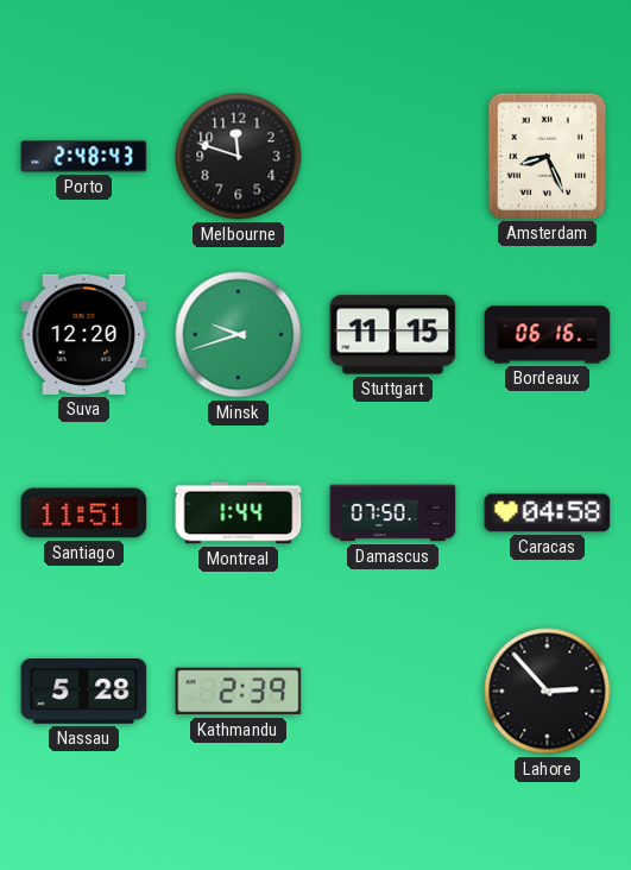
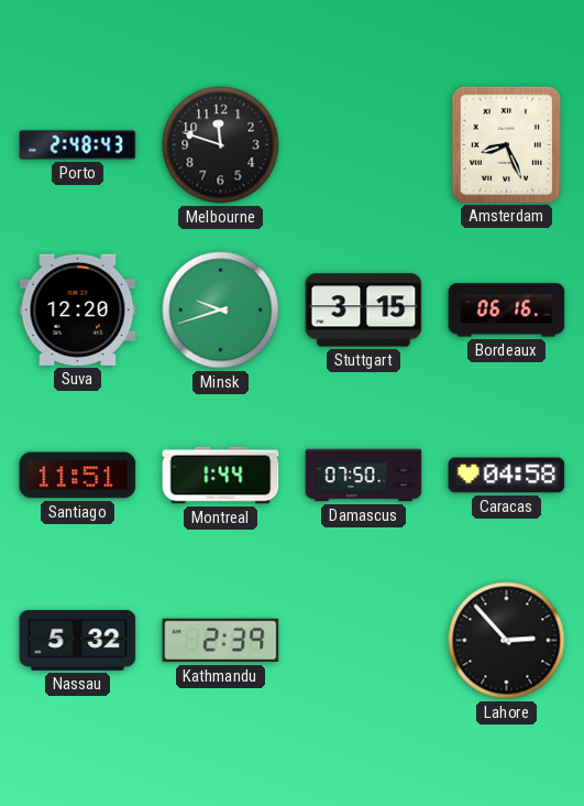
Stuttgart: 11:15 -> 3:15 (364, 311)
Nassau: 5:28 -> 5:32 (78, 641)
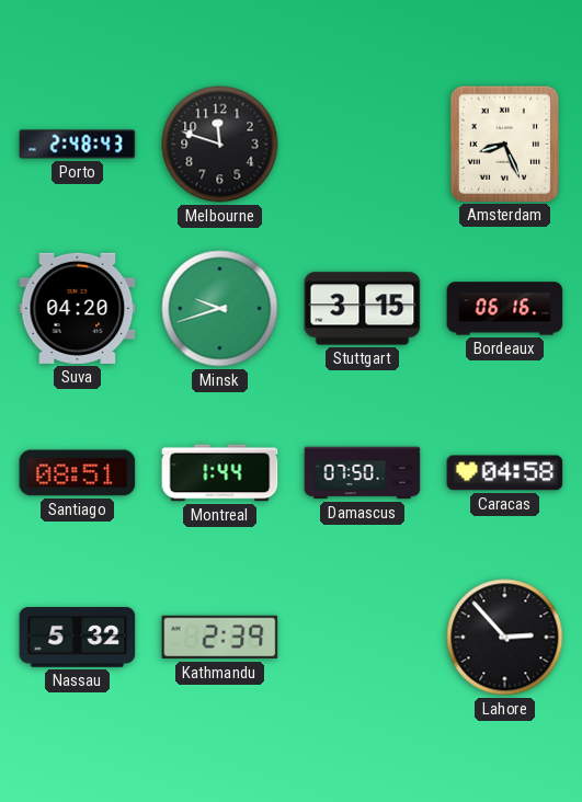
Suva: 12:20 -> 04:20 (78, 308)
Santiago: 11:51 -> 08:51 (78, 473)
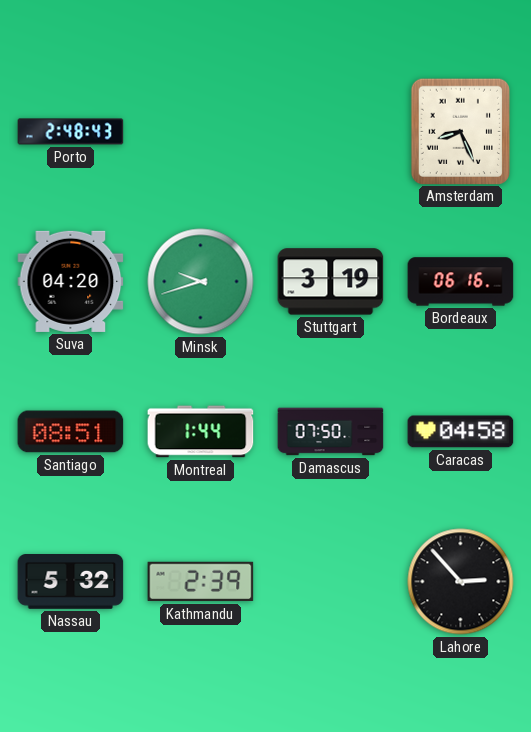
Melbourne: 11:48 -> none (220, 145)
Stuttgart: 3:15 -> 3:19 (331, 282)
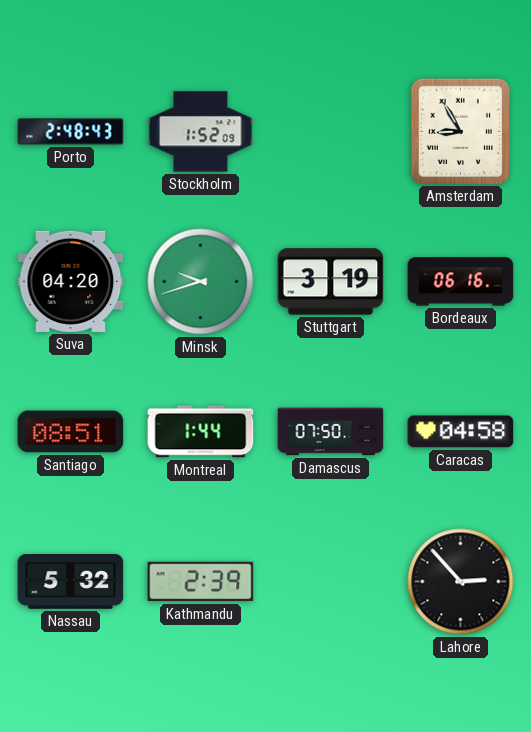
Stockholm: none -> 1:52 (201, 132)
Amsterdam: 8:26 -> 8:55 (460, 131)
